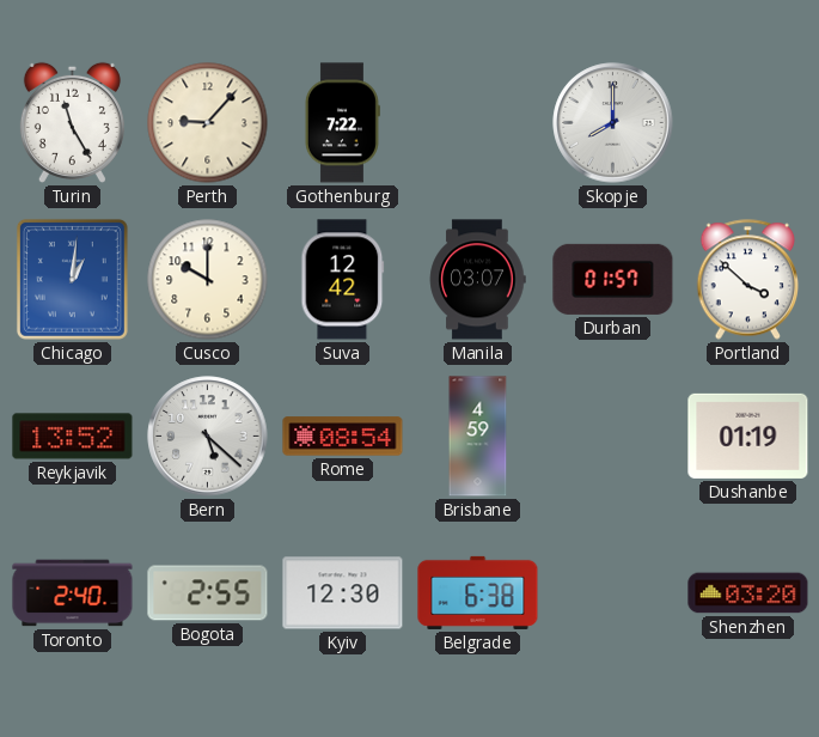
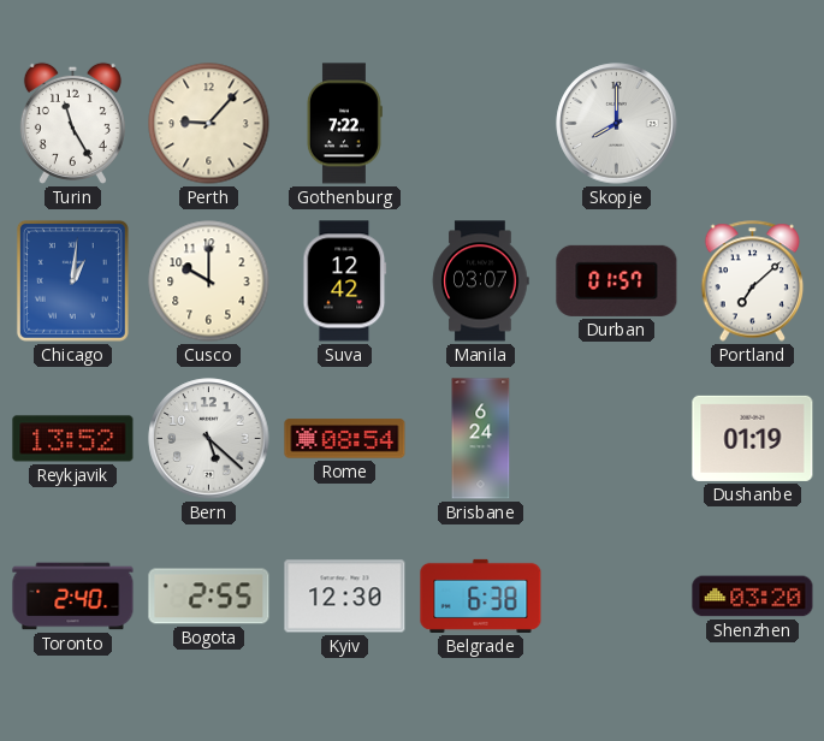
Portland: 3:52 -> 7:08 (753, 281)
Brisbane: 4:59 -> 6:24 (481, 439)
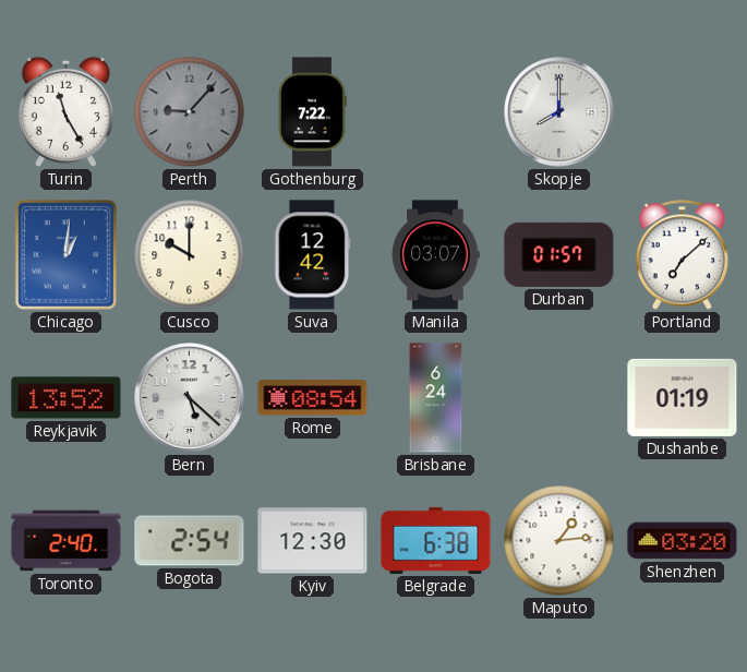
Perth dial: cream -> grey (190, 112)
Bogota: 2:55 -> 2:54 (190, 541)
Maputo: none -> 1:14 (559, 541)
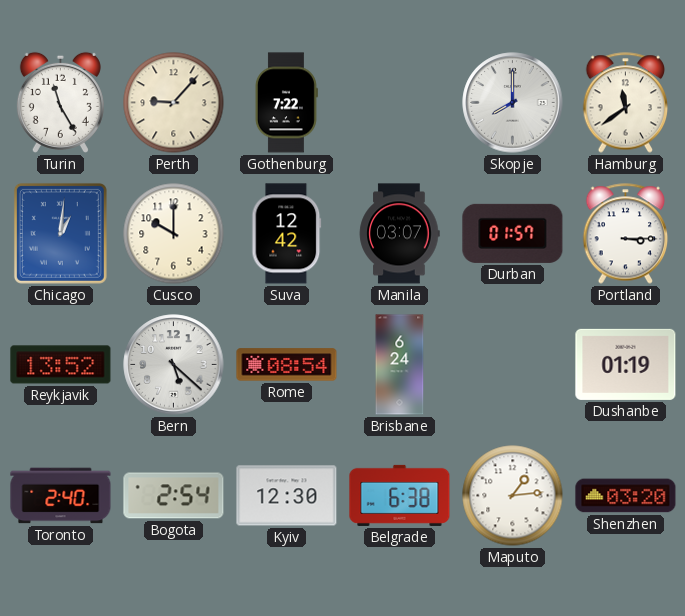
Perth dial: grey -> cream (174, 103)
Hamburg: none -> 11:39 (626, 103)
Portland: 7:08 -> 3:15 (626, 234)
